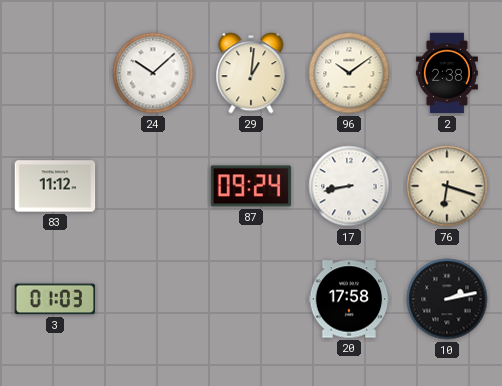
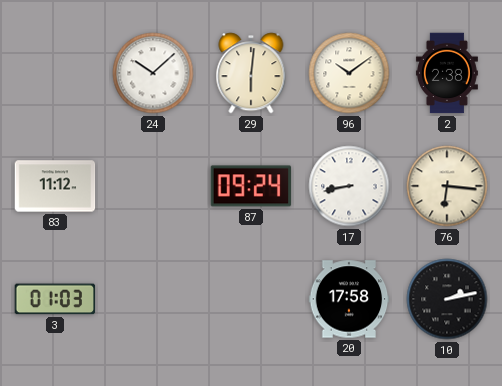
29: 1:01 -> 6:01 (251, 73)
76: 6:18 -> 6:16 (447, 186)
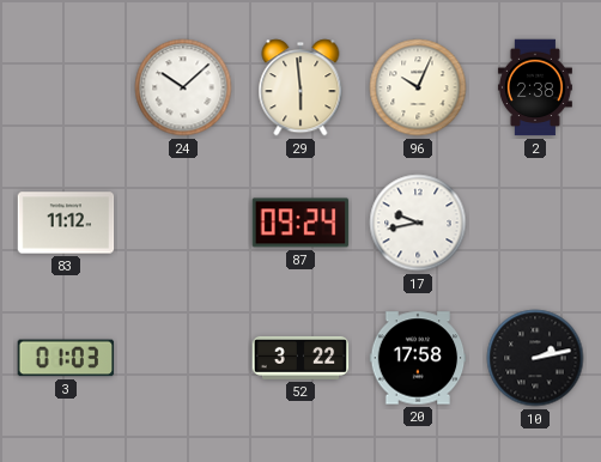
29: 6:01 -> 5:59 (300, 87)
96: 10:09 -> 10:04 (418, 87)
17: 8:43 -> 9:43 (418, 223)
76: 6:16 -> none (447, 186)
52: none -> 3:22 (300, 358)
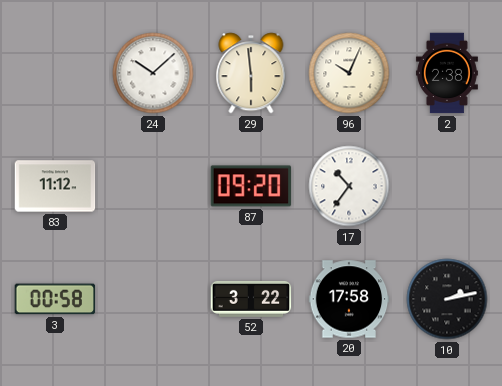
87: 09:24 -> 09:20 (251, 186)
17: 9:43 -> 10:36 (349, 186)
3: 01:03 -> 00:58 (55, 299)
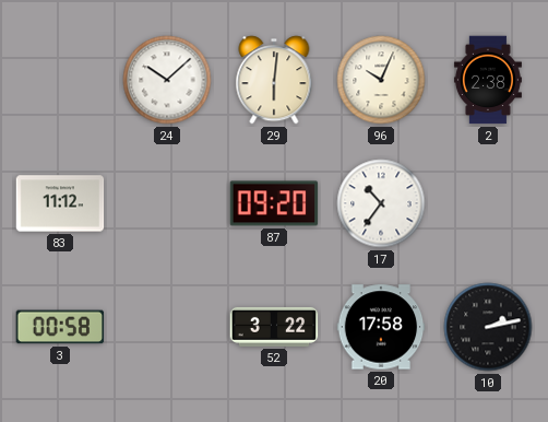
29: 5:59 -> 6:01 (274, 80)
